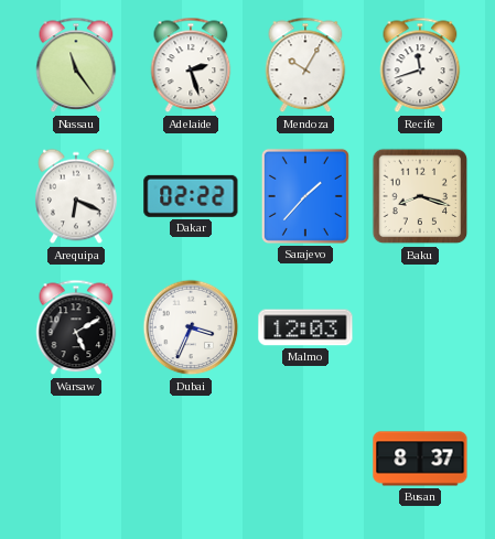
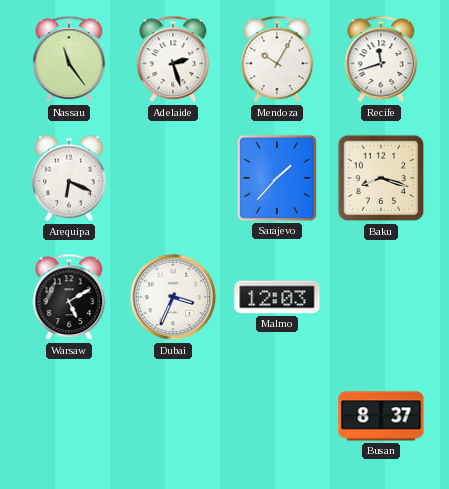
Dakar: 02:22 -> none (191, 196)
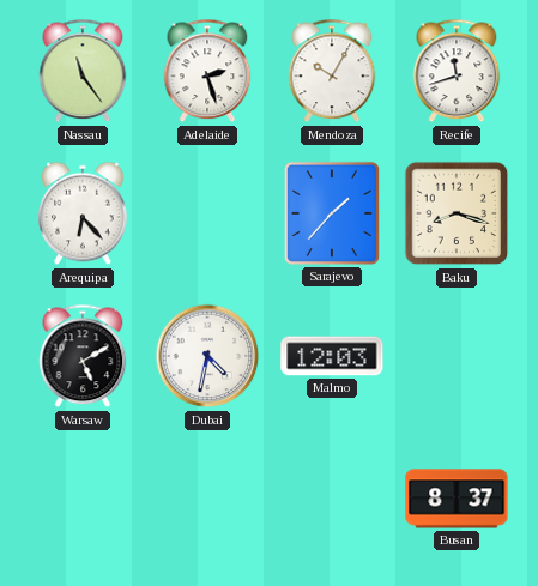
Arequipa: 6:19 -> 6:23 (83, 213)
Dubai: 3:34 -> 4:32 (207, 356)
